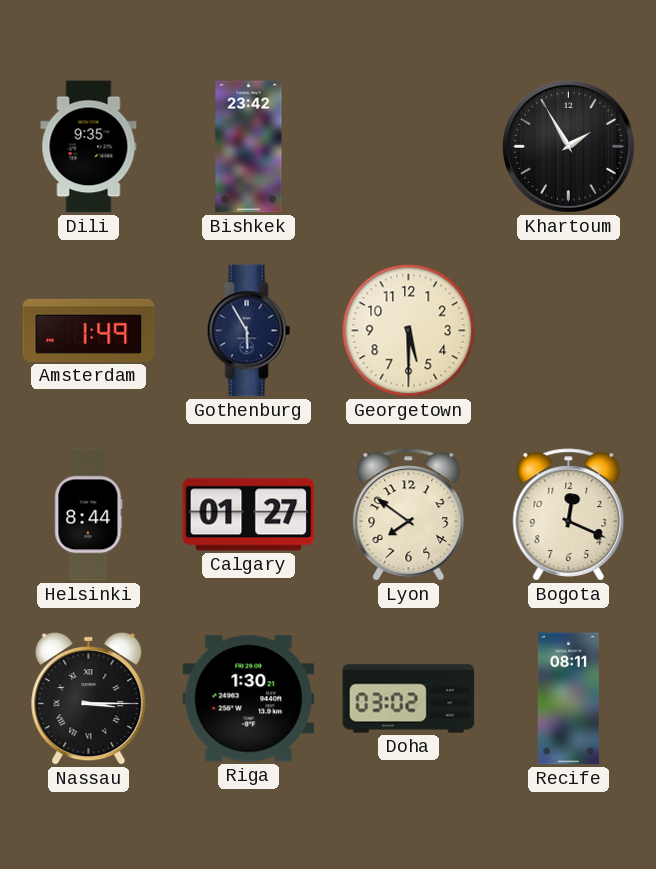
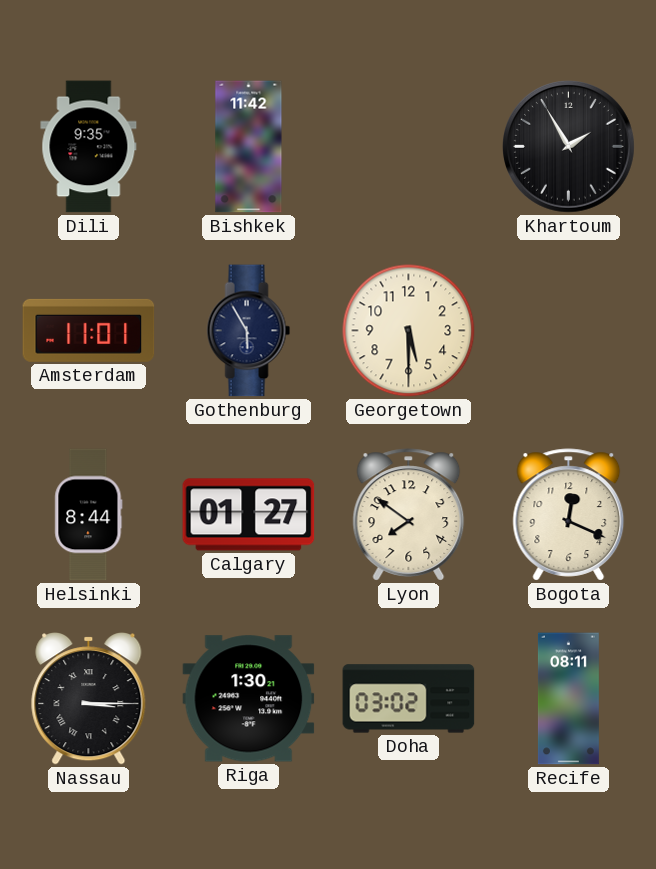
Bishkek: 23:42 -> 11:42 (249, 147)
Amsterdam: 1:49 -> 11:01 (89, 330)
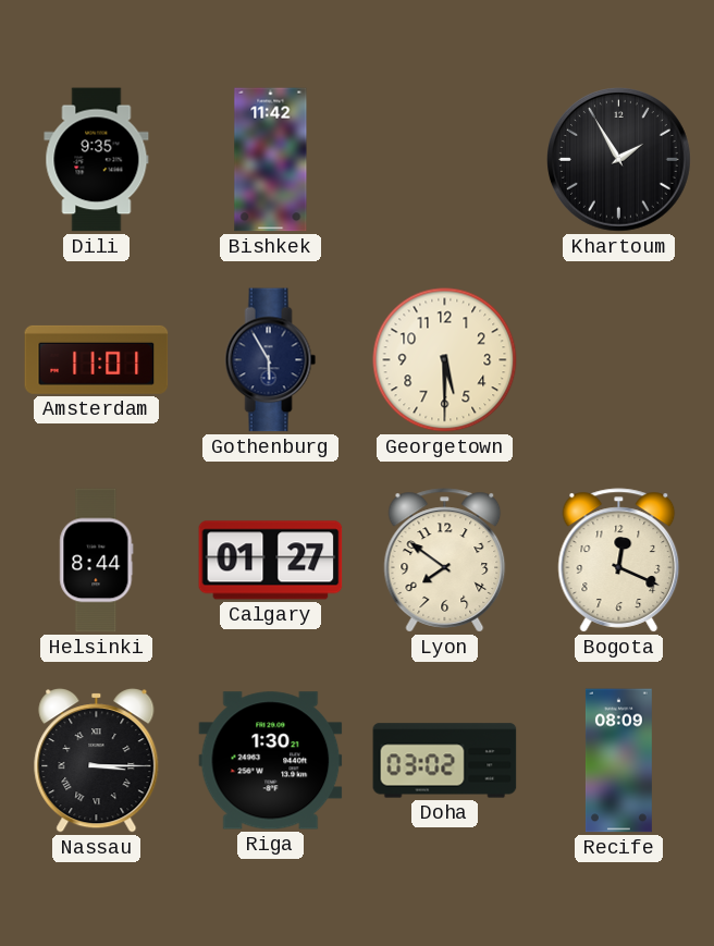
Recife: 08:11 -> 08:09 (618, 761)
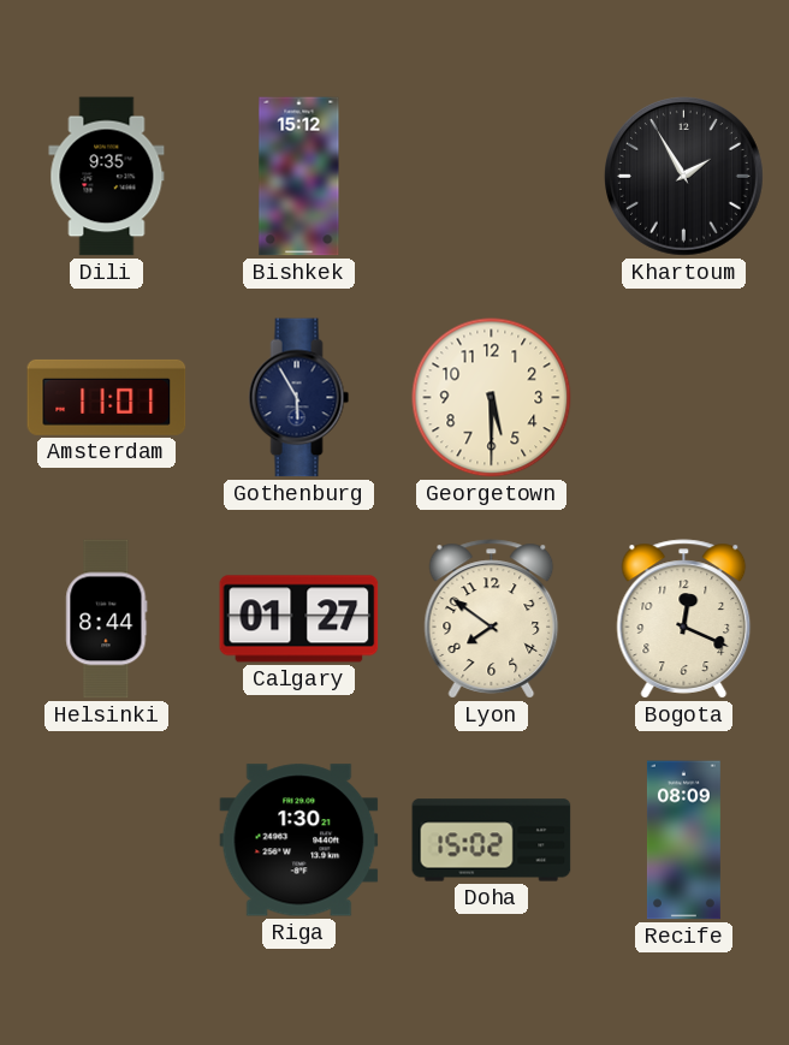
Bishkek: 11:42 -> 15:12 (299, 177)
Nassau: 3:15 -> none (97, 761)
Doha: 03:02 -> 15:02 (492, 841)
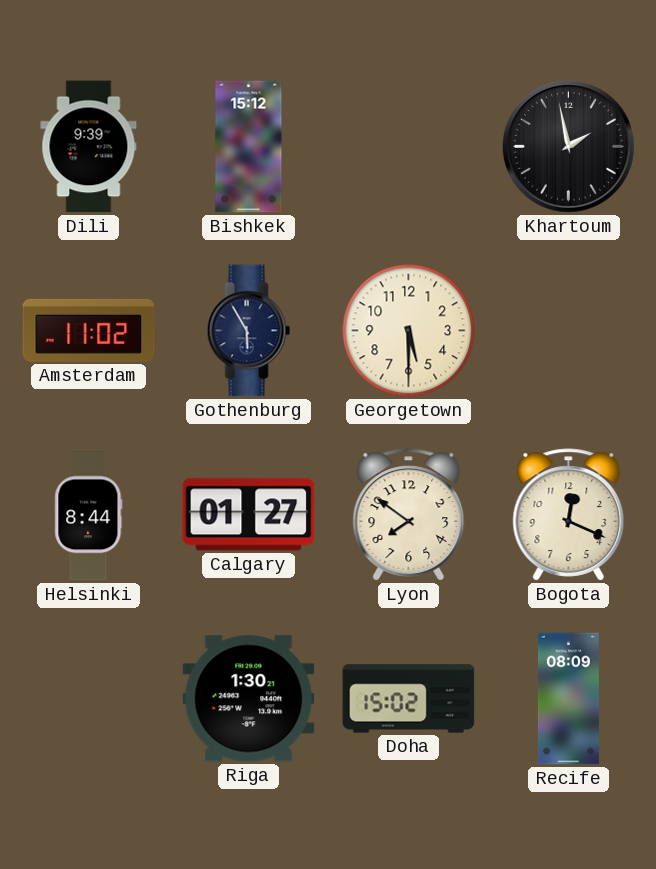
Dili: 9:35 -> 9:39 (89, 147)
Khartoum: 1:55 -> 1:58 (569, 147)
Amsterdam: 11:01 -> 11:02 (89, 330)
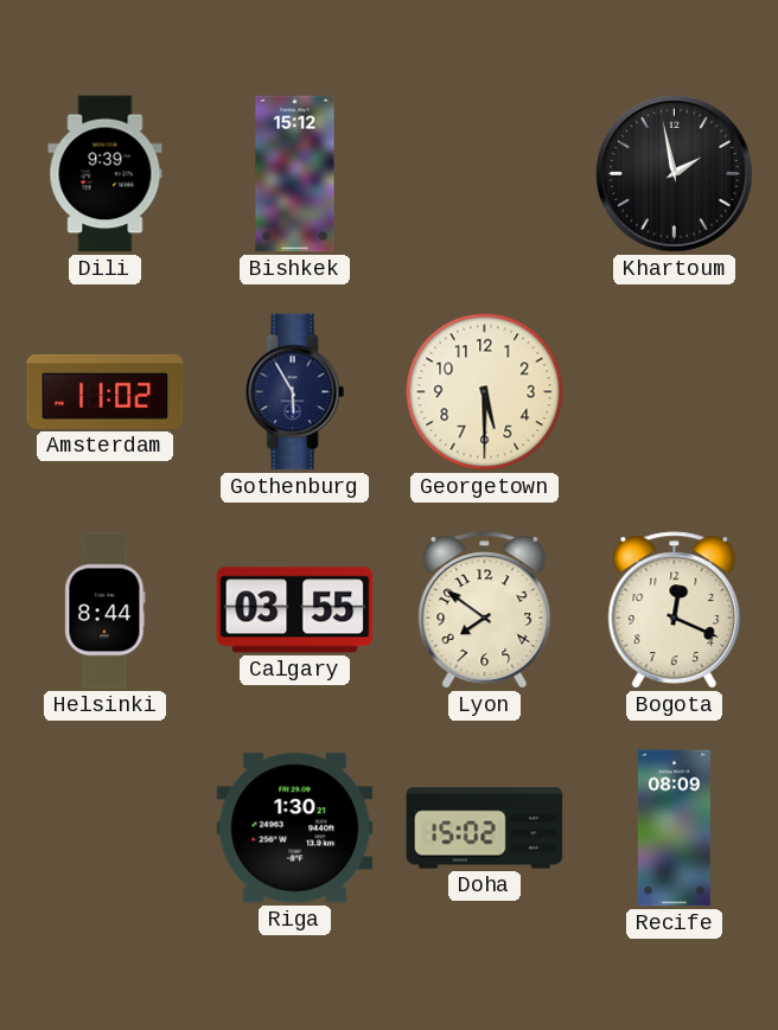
Calgary: 01:27 -> 03:55 (295, 610)
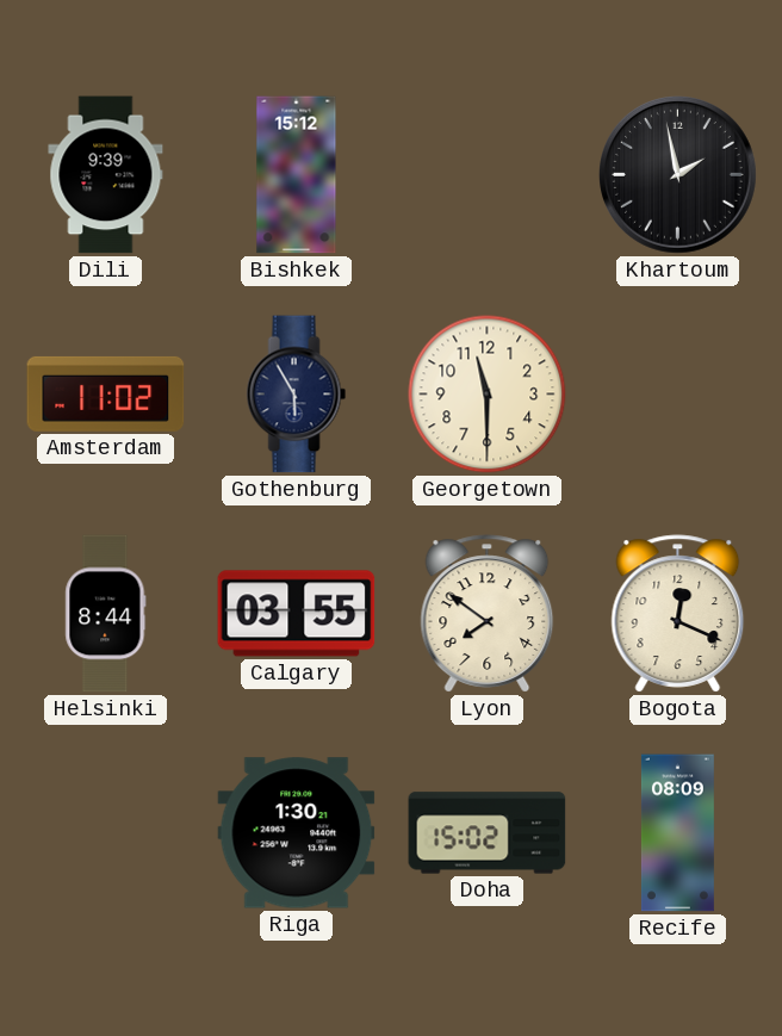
Georgetown: 5:30 -> 11:30 (488, 395)
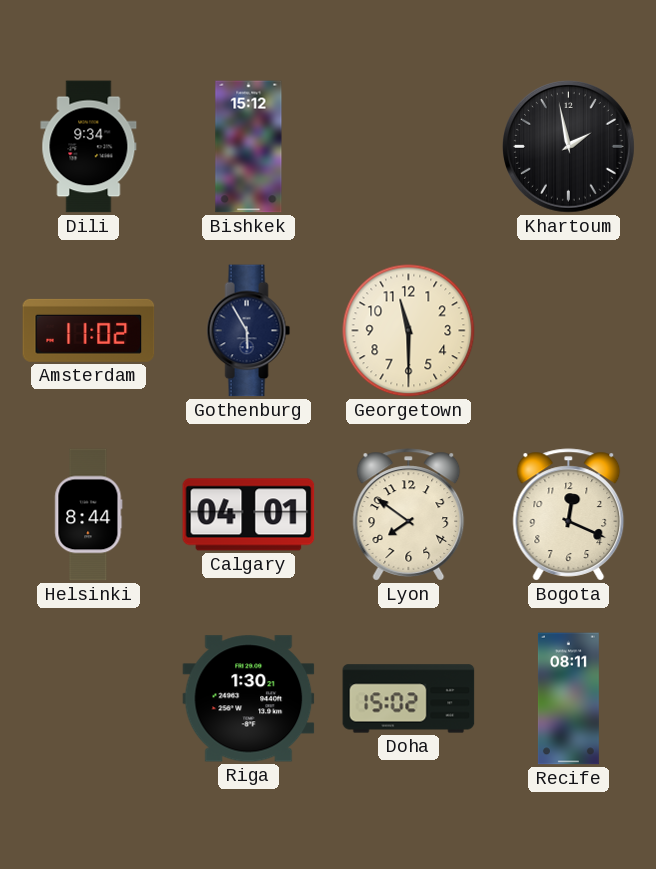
Dili: 9:39 -> 9:34 (89, 147)
Calgary: 03:55 -> 04:01 (249, 515)
Recife: 08:09 -> 08:11 (568, 699)
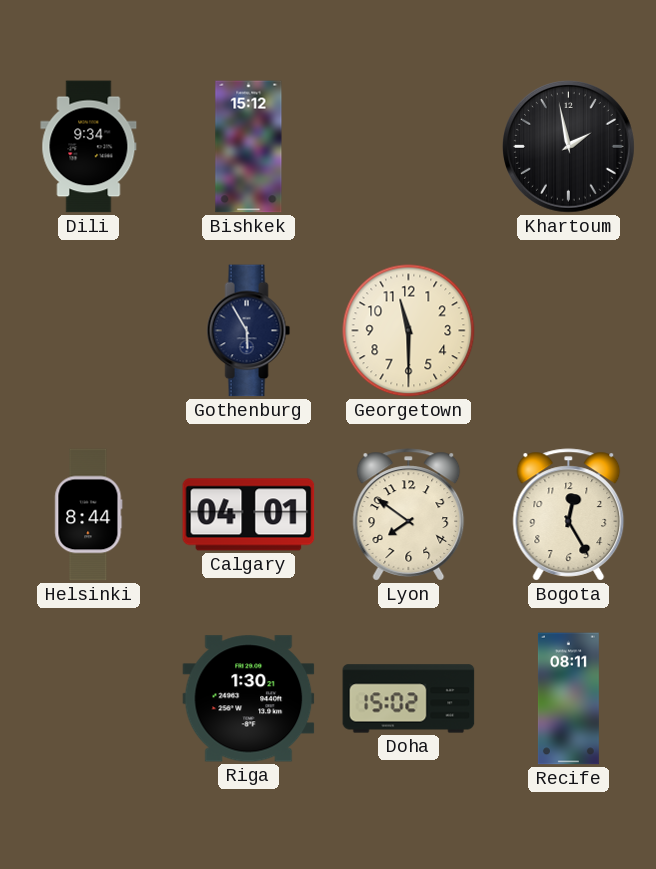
Amsterdam: 11:02 -> none (89, 330)
Bogota: 12:19 -> 12:25 (569, 515)
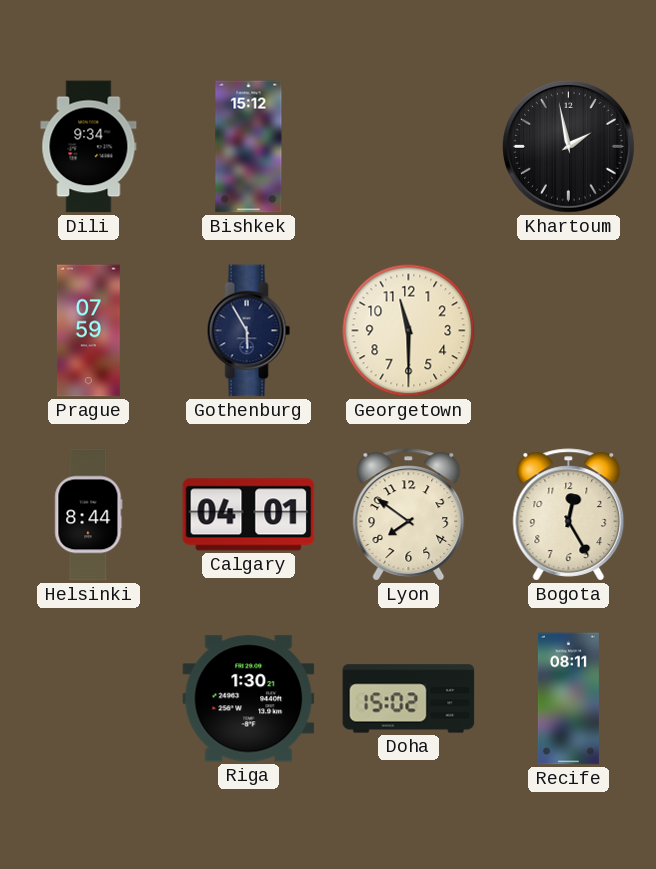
Prague: none -> 07:59 (88, 331)
